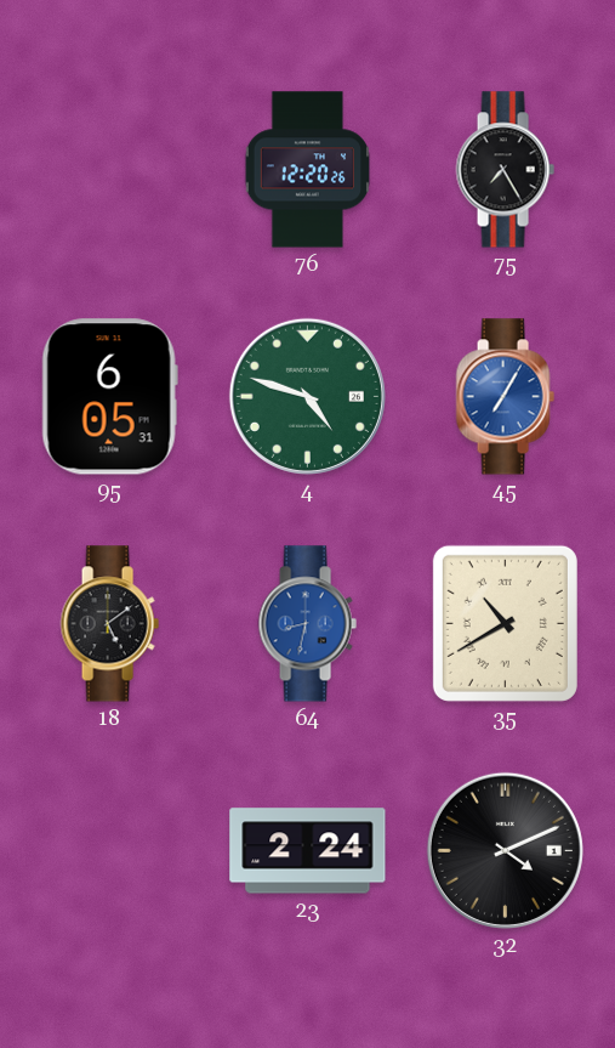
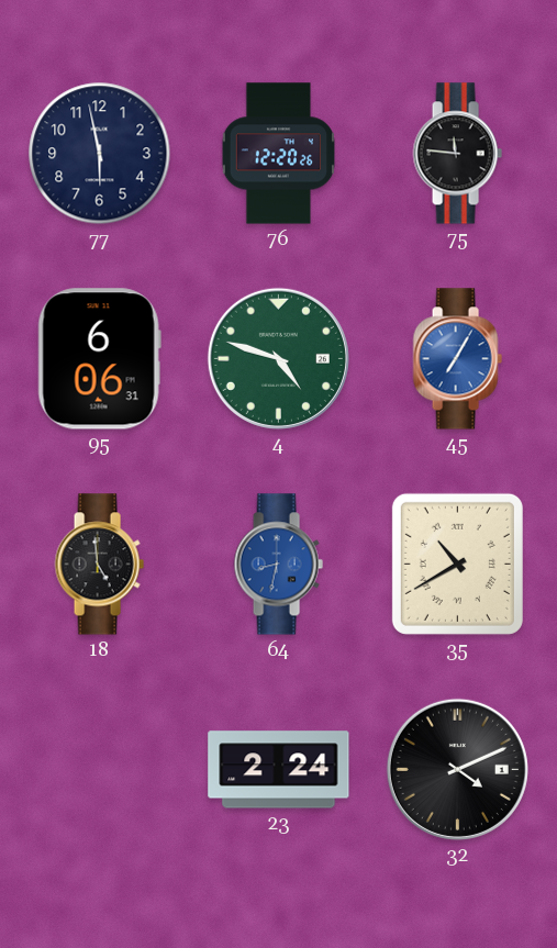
77: none -> 5:58 (100, 154)
75: 7:25 -> 11:46 (457, 154)
95: 6:05 -> 6:06 (99, 359)
18: 5:09 -> 4:59 (99, 565)
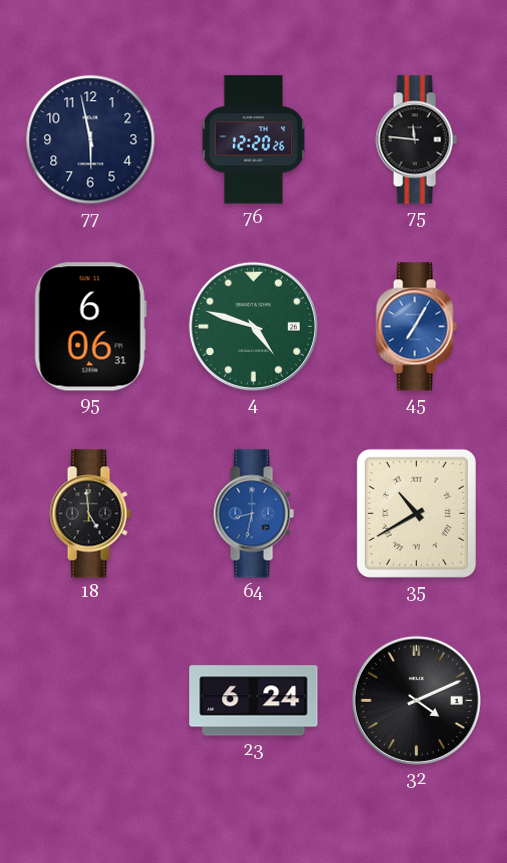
23: 2:24 -> 6:24 (254, 701)
